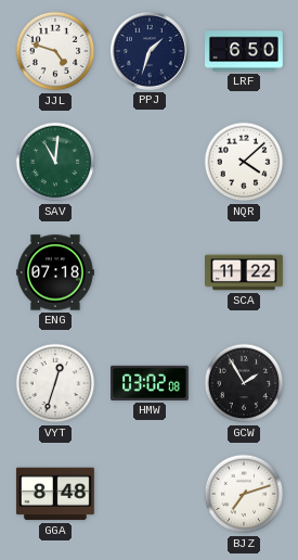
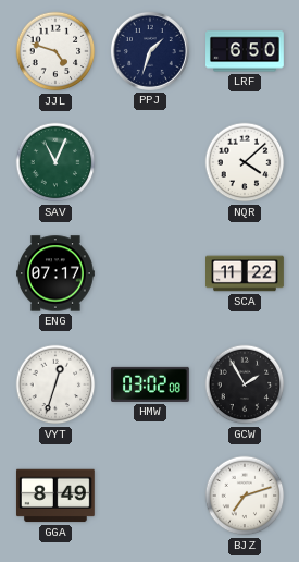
SAV: 11:01 -> 11:04 (55, 162)
ENG: 07:18 -> 07:17 (57, 273)
GGA: 8:48 -> 8:49 (55, 496)
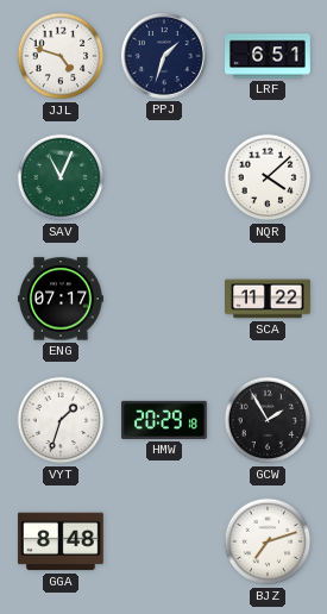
LRF: 6:50 -> 6:51 (269, 56)
VYT: 12:33 -> 1:33 (61, 420)
HMW: 03:02 -> 20:29 (165, 420)
GGA: 8:49 -> 8:48 (61, 541)
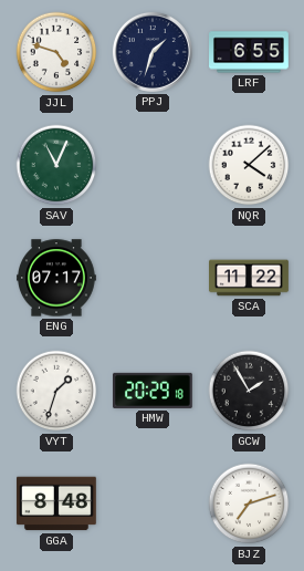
LRF: 6:51 -> 6:55 (250, 52)
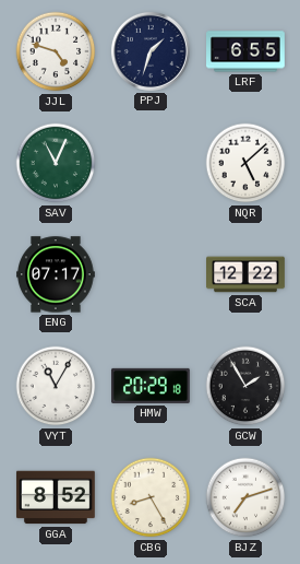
NQR: 4:08 -> 5:08 (245, 163)
SCA: 11:22 -> 12:22 (247, 274)
VYT: 1:33 -> 11:05 (56, 386)
GGA: 8:48 -> 8:52 (56, 497)
CBG: none -> 8:25 (151, 497)
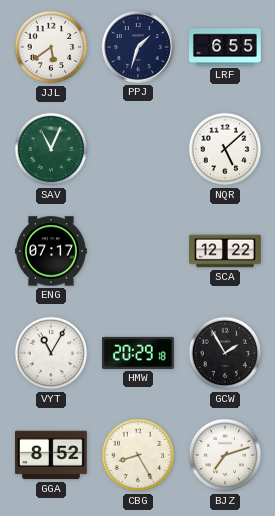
JJL: 4:48 -> 5:39 (51, 47)
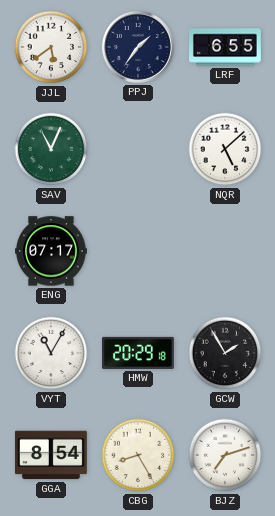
PPJ: 1:33 -> 1:36 (138, 47)
SCA: 12:22 -> none (226, 251)
GGA: 8:52 -> 8:54 (51, 455)
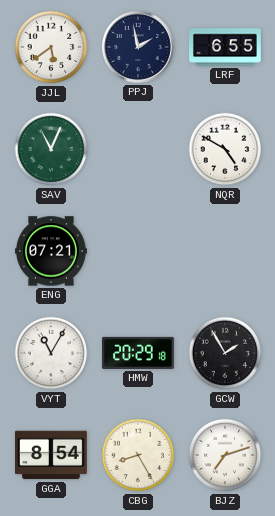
PPJ: 1:36 -> 1:58 (138, 47)
NQR: 5:08 -> 4:50 (225, 149)
ENG: 07:17 -> 07:21 (52, 251)
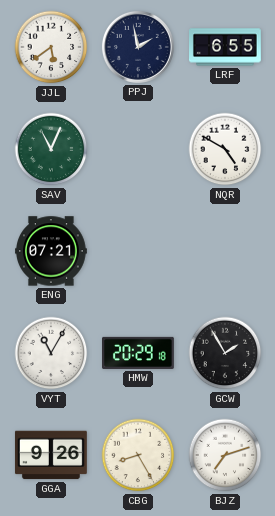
GGA: 8:54 -> 9:26 (51, 455)
